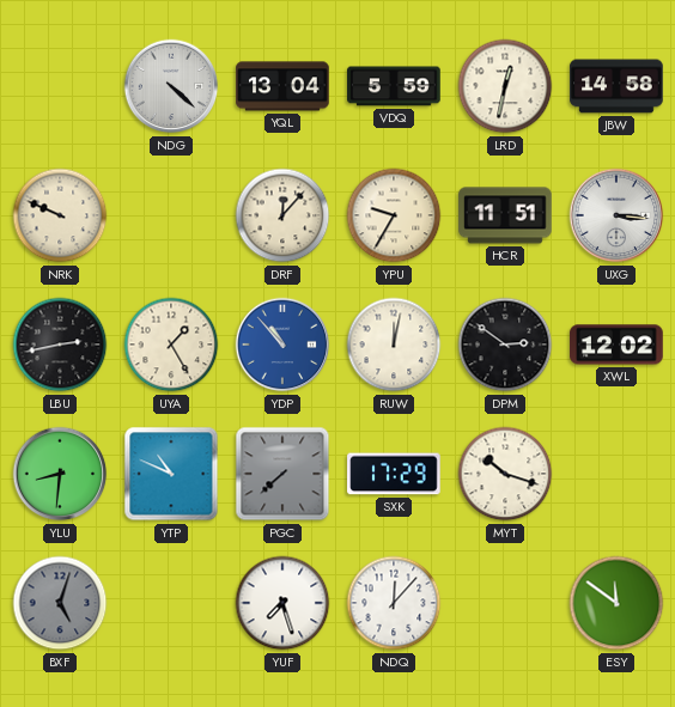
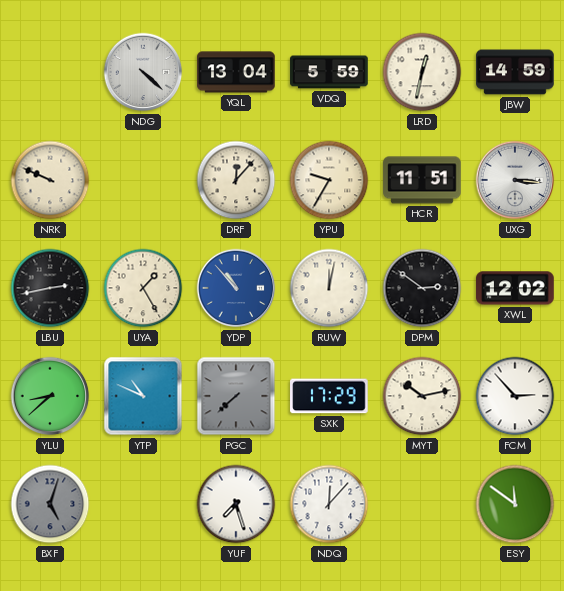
JBW: 14:58 -> 14:59 (515, 72)
YLU: 8:31 -> 8:38 (50, 396)
MYT: 10:18 -> 10:13 (422, 396)
FCM: none -> 2:53 (515, 396)
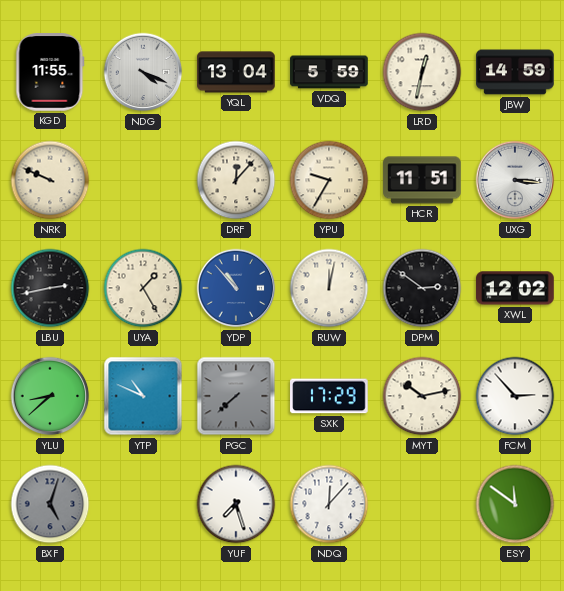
KGD: none -> 11:55 (50, 72)
NDG: 4:22 -> 4:19 (143, 72)
